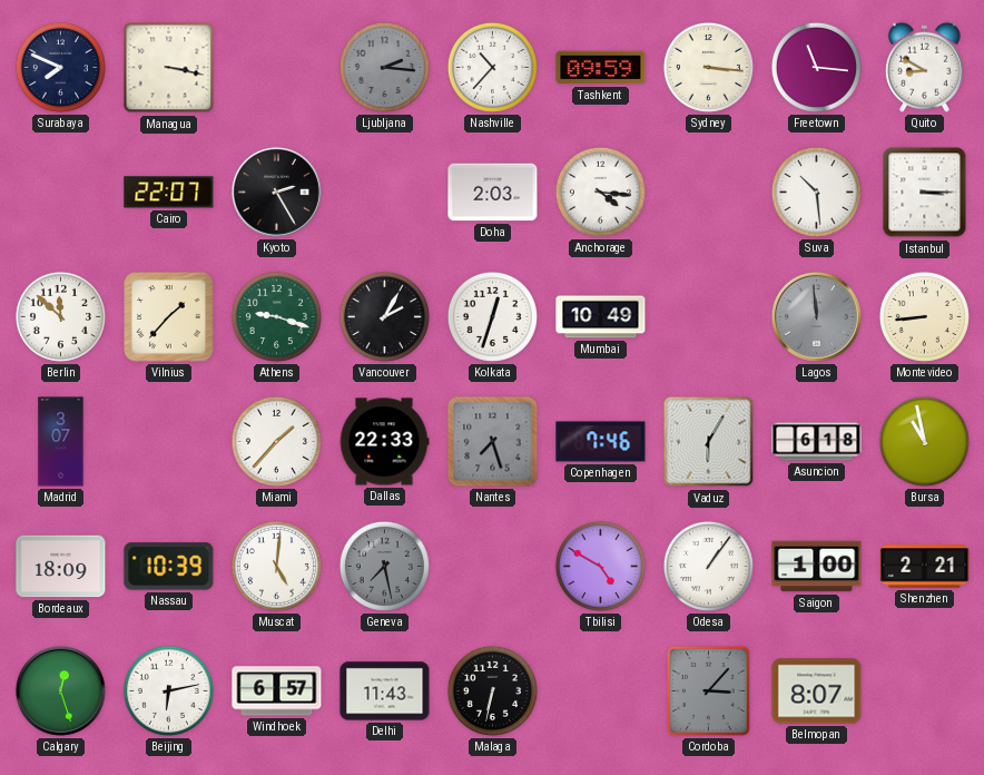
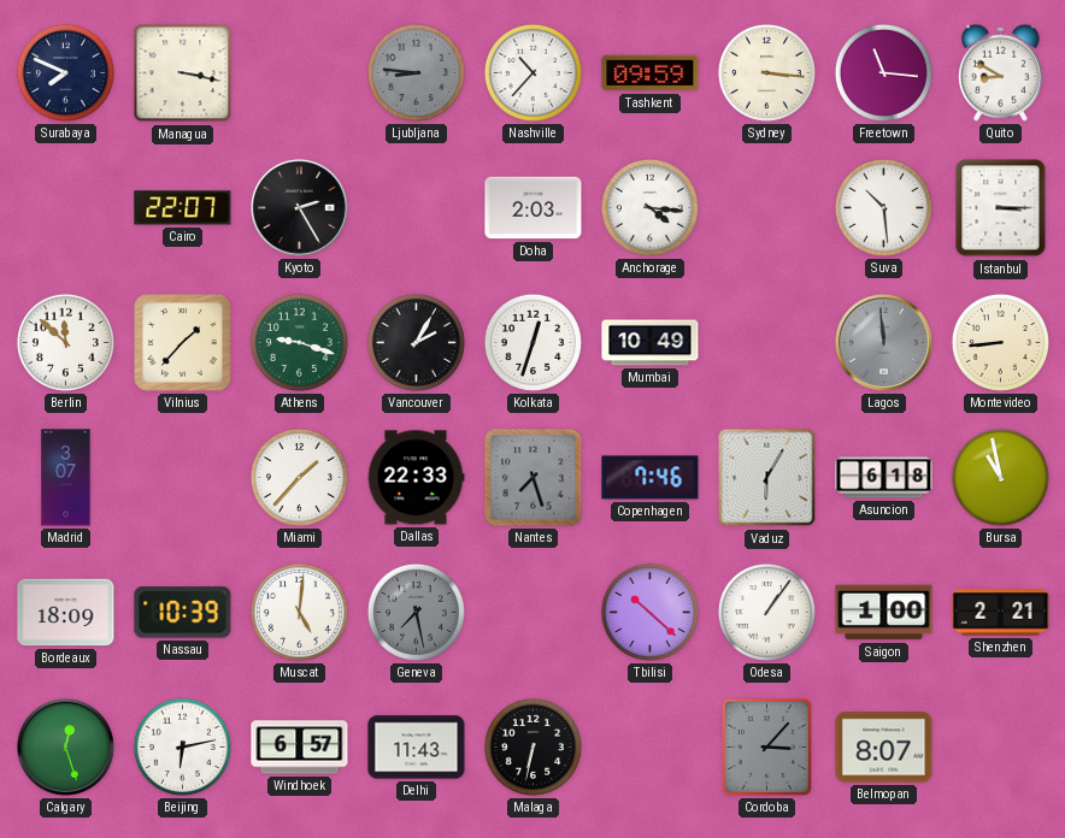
Ljubljana: 2:16 -> 8:46 (416, 72)
Tbilisi: 4:50 -> 10:22 (649, 612)
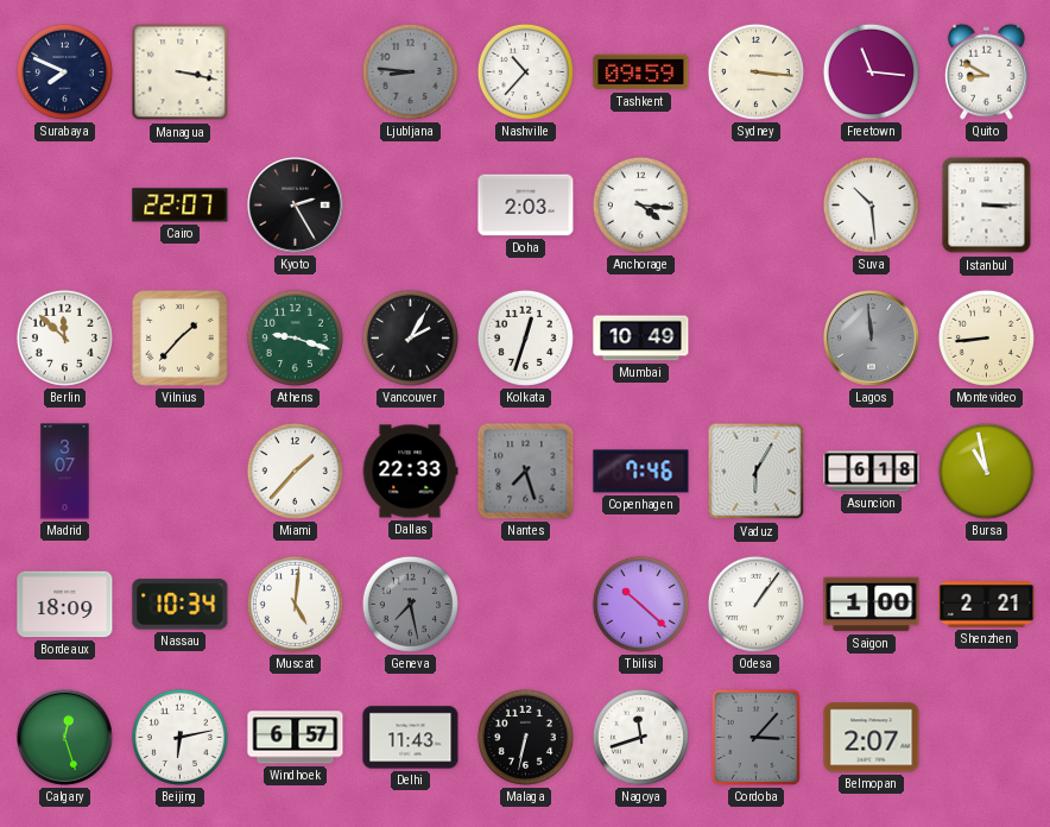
Nassau: 10:39 -> 10:34 (181, 605)
Nagoya: none -> 11:42 (640, 737)
Belmopan: 8:07 -> 2:07 (872, 738)
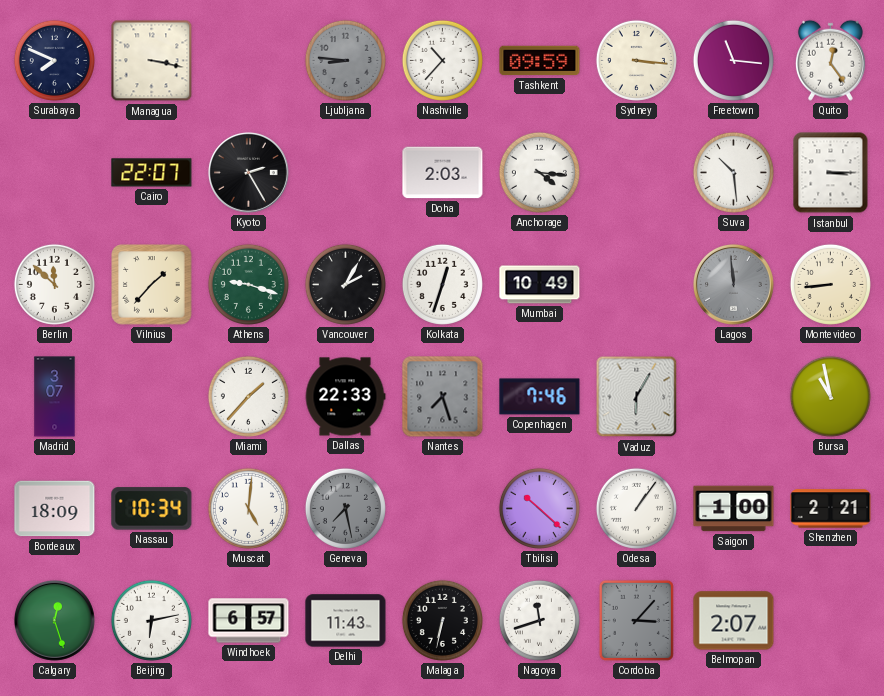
Quito: 8:50 -> 12:24 (830, 60)
Asuncion: 6:18 -> none (872, 472)
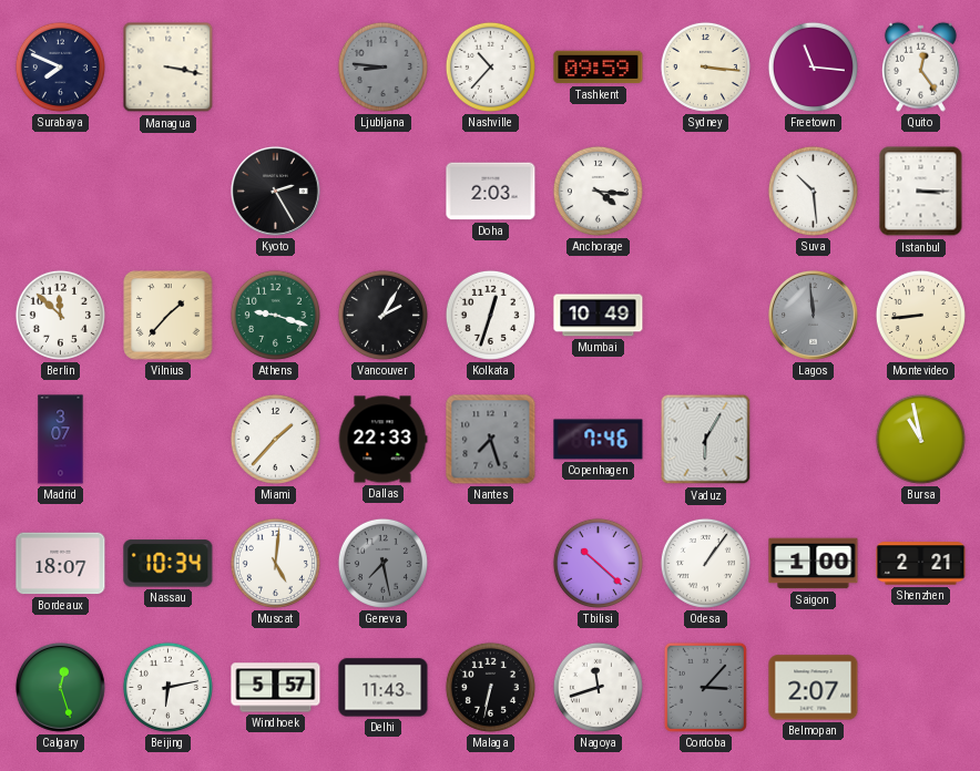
Cairo: 22:07 -> none (152, 173)
Bordeaux: 18:09 -> 18:07 (61, 564)
Windhoek: 6:57 -> 5:57 (276, 688)
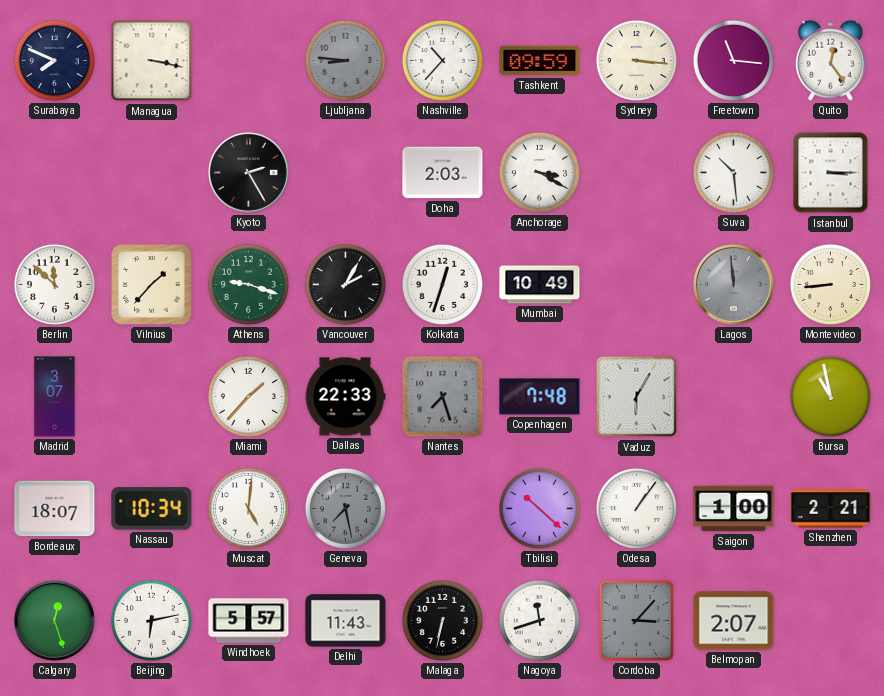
Anchorage: 4:16 -> 3:20 (539, 172)
Copenhagen: 7:46 -> 7:48 (540, 397)
